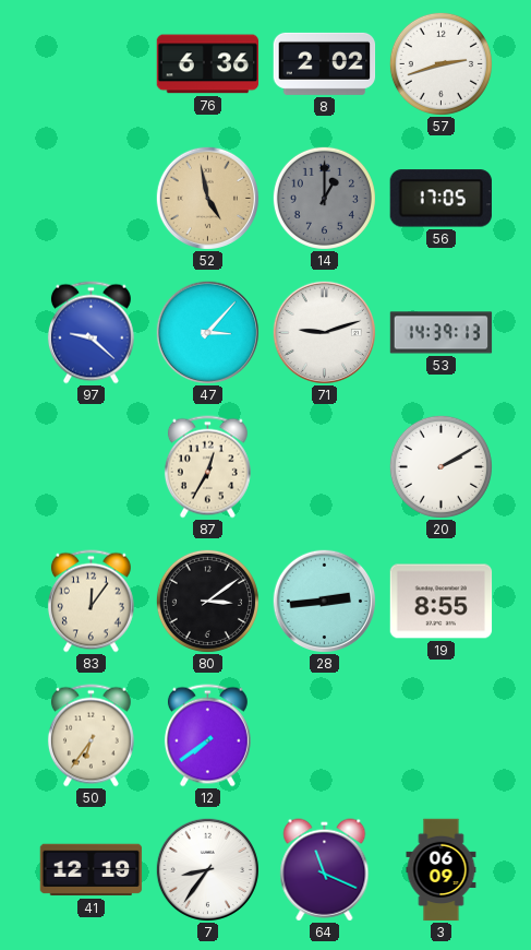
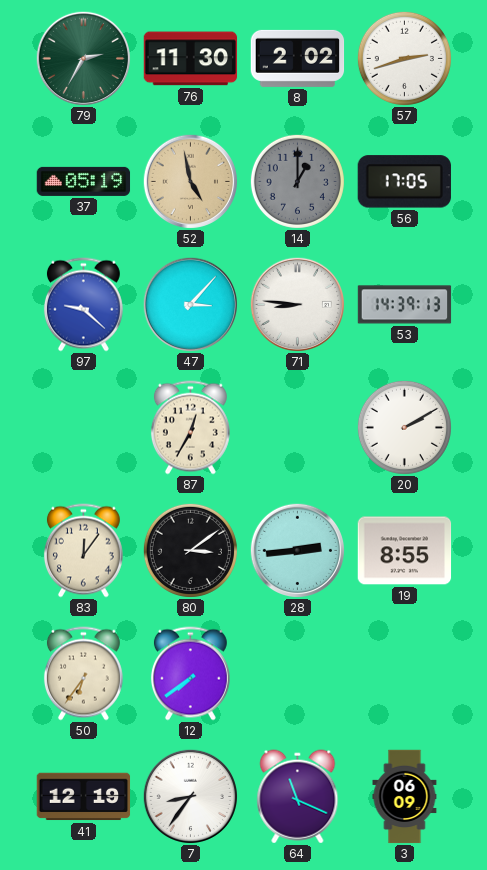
79: none -> 2:35 (83, 58)
76: 6:36 -> 11:30 (191, 59)
37: none -> 05:19 (84, 181)
71: 9:12 -> 8:46 (297, 304)
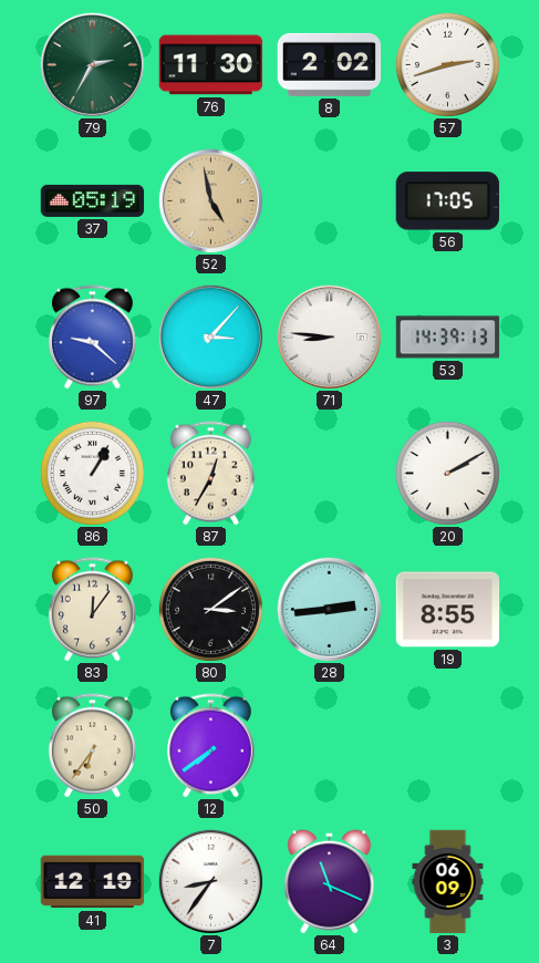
14: 1:00 -> none (297, 181)
86: none -> 1:05 (92, 473)
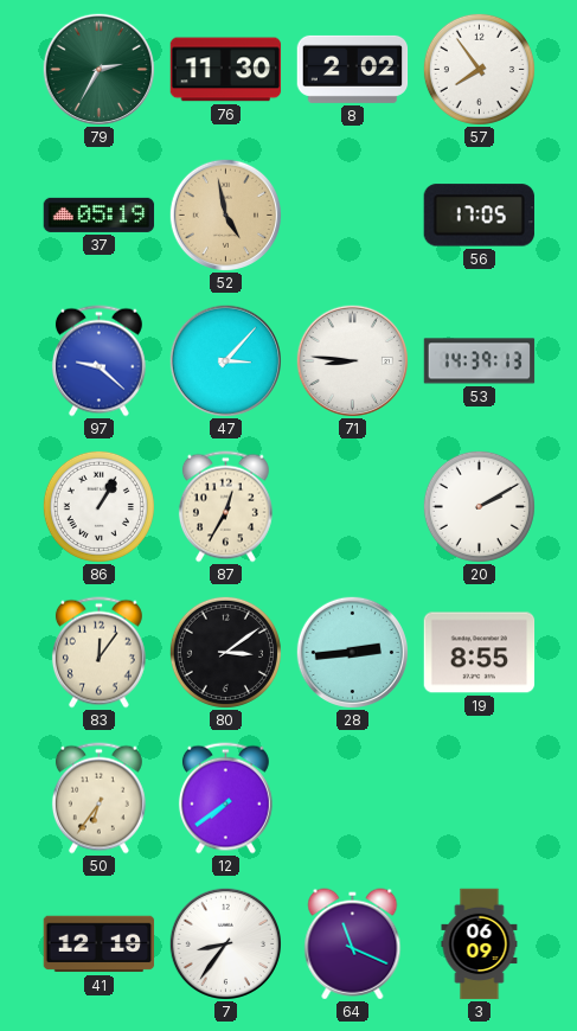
57: 2:42 -> 7:54 (479, 69)
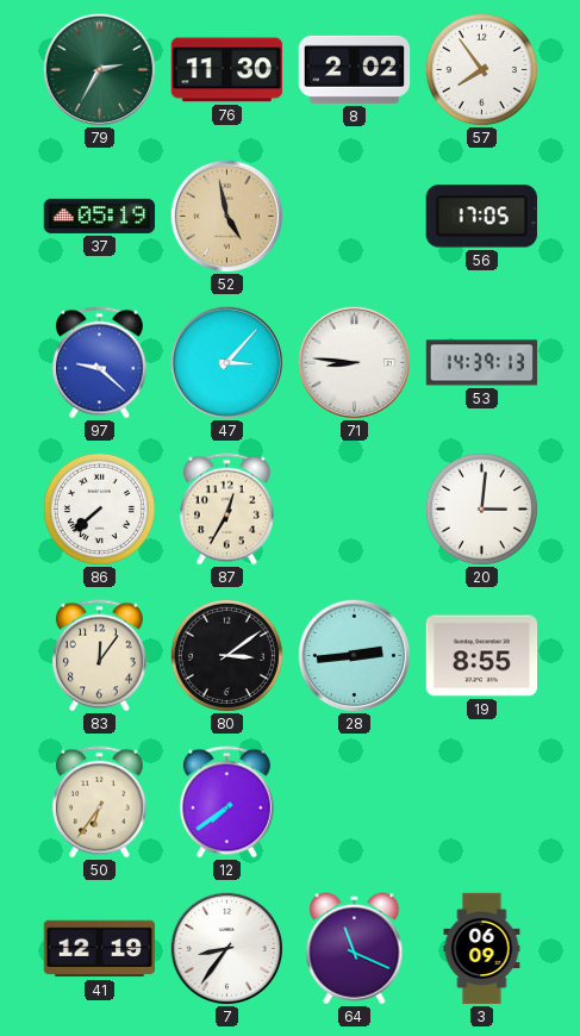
86: 1:05 -> 7:38 (99, 508)
20: 2:10 -> 3:01 (481, 508)
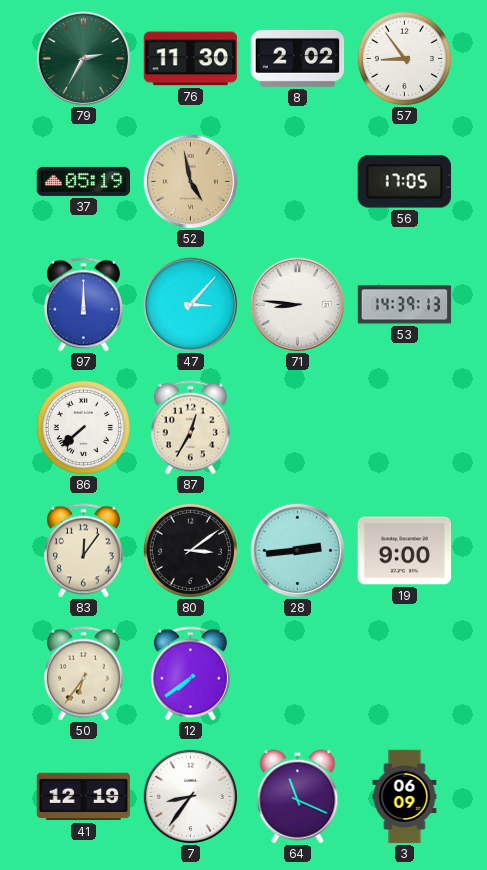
57: 7:54 -> 8:54 (404, 58)
97: 9:22 -> 12:00 (83, 305)
20: 3:01 -> none (481, 508)
19: 8:55 -> 9:00 (405, 551)
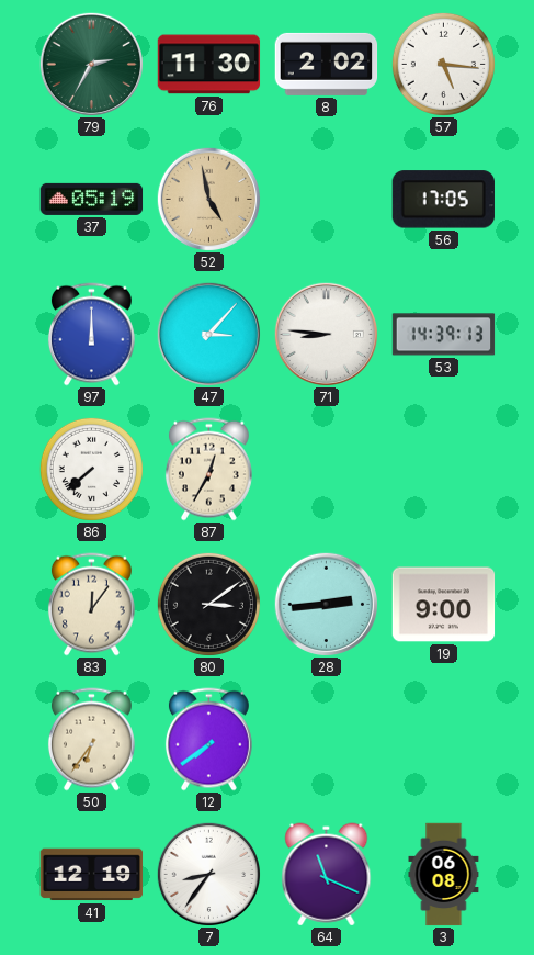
57: 8:54 -> 5:16 (443, 64)
3: 06:09 -> 06:08 (444, 875)
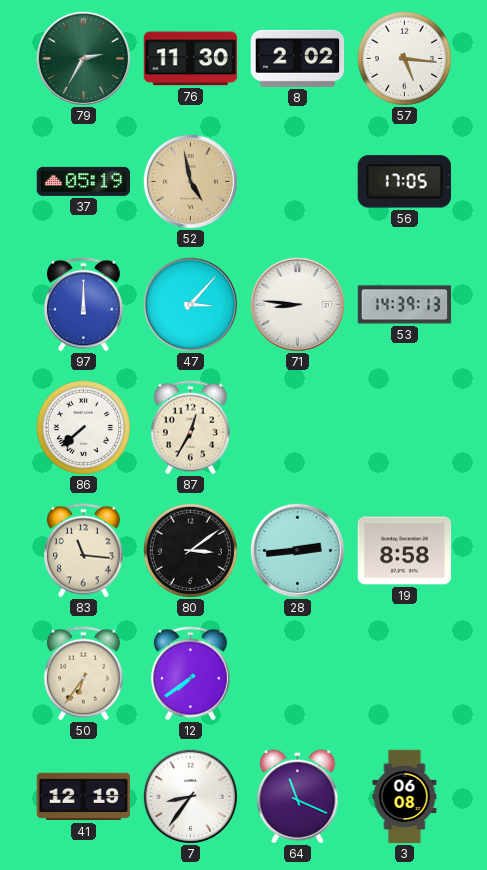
83: 12:06 -> 11:16 (83, 551)
19: 9:00 -> 8:58 (405, 551)
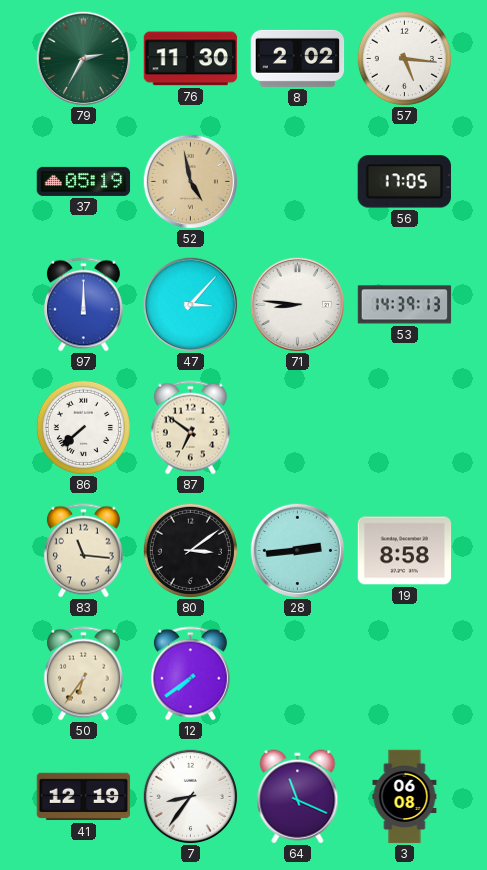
87: 12:35 -> 6:51 (190, 428)
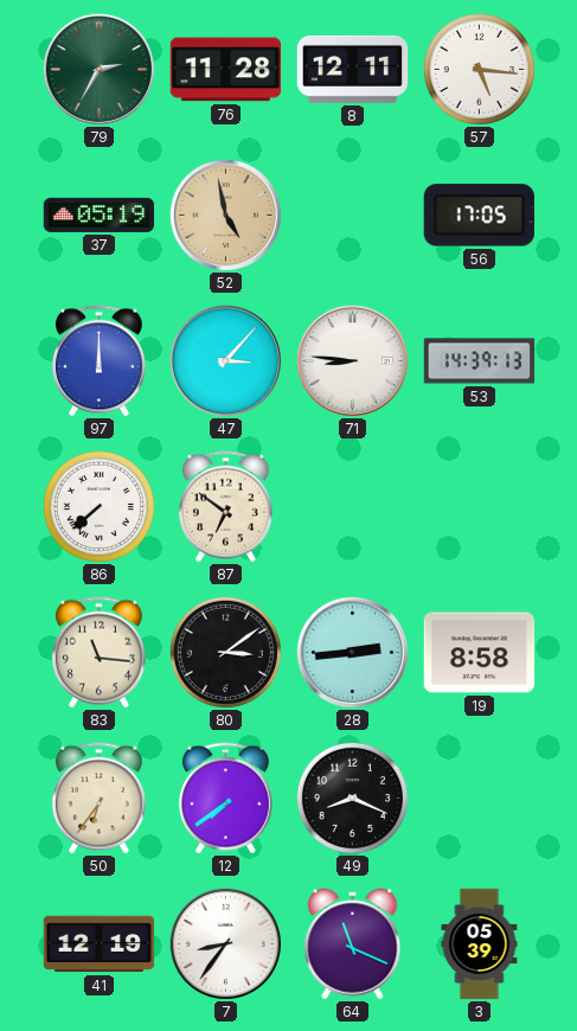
76: 11:30 -> 11:28 (226, 70)
8: 2:02 -> 12:11 (353, 69)
49: none -> 8:19 (352, 798)
3: 06:08 -> 05:39 (480, 944)
